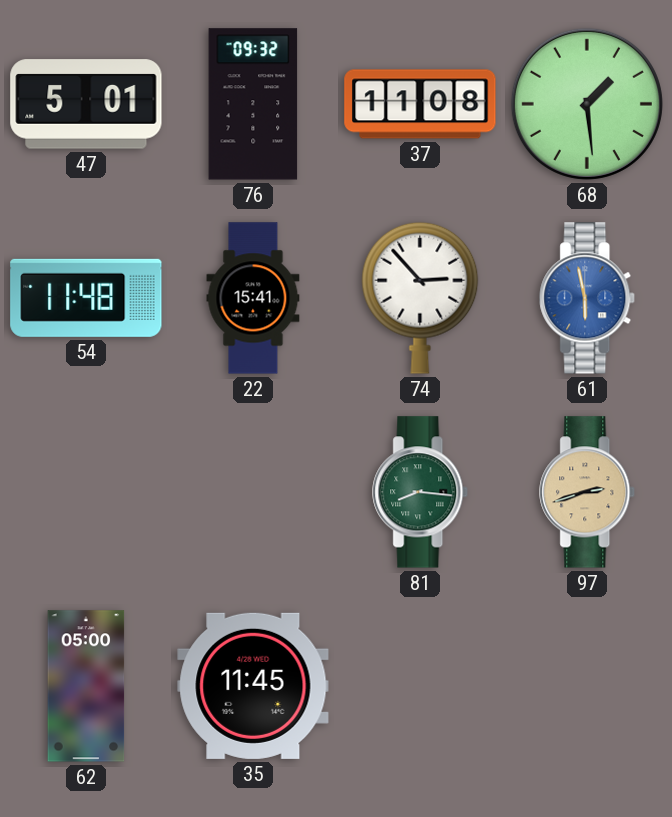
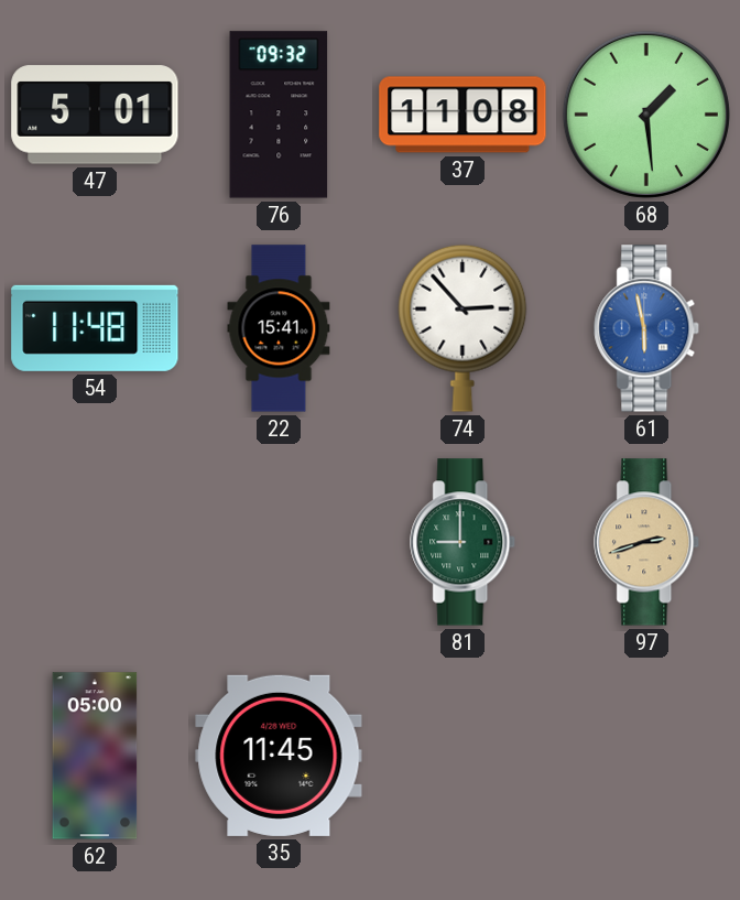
81: 8:16 -> 9:00 (464, 542)
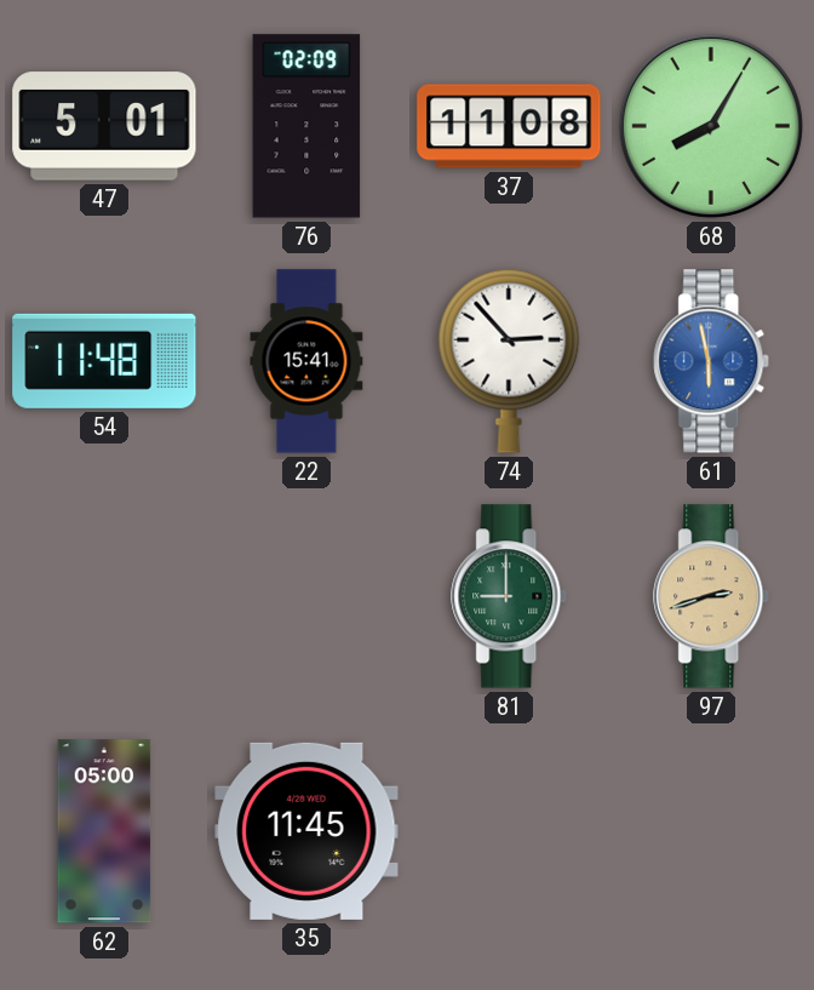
76: 09:32 -> 02:09 (306, 126)
68: 1:29 -> 8:05 (711, 126)
